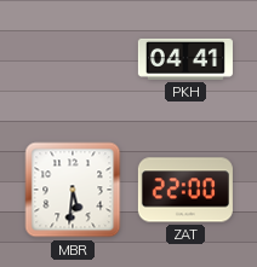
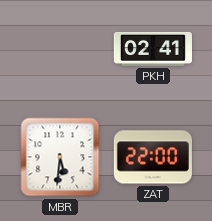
PKH: 04:41 -> 02:41 (153, 49)
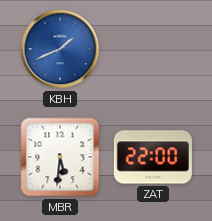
KBH: none -> 1:41 (60, 49)
PKH: 02:41 -> none (153, 49)
